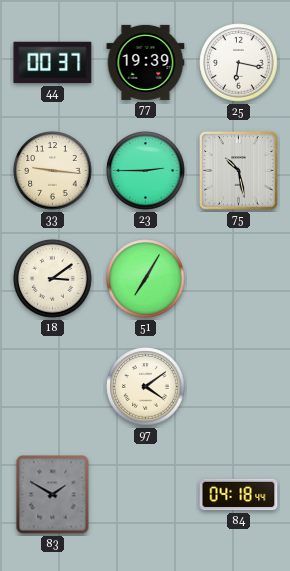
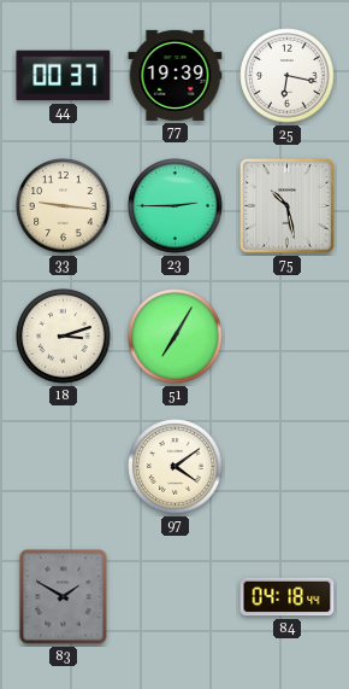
18: 3:09 -> 3:12 (64, 337)
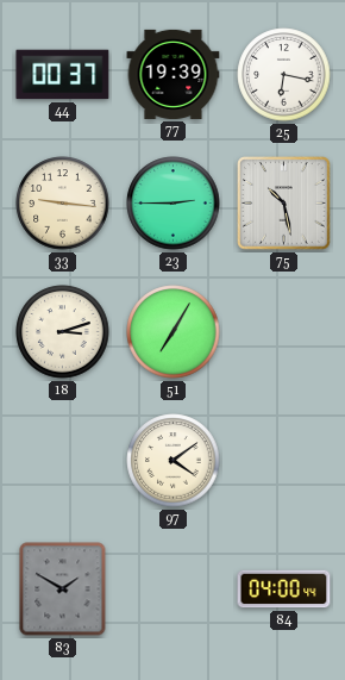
84: 04:18 -> 04:00 (284, 589)
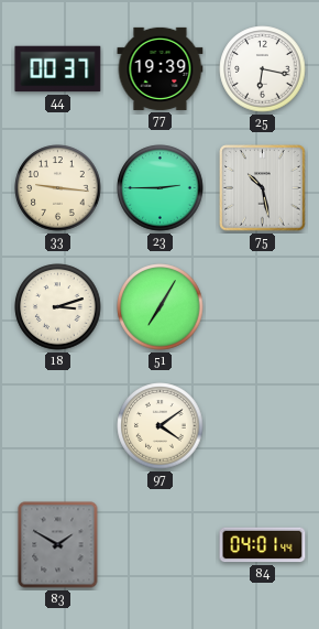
84: 04:00 -> 04:01 (263, 545)
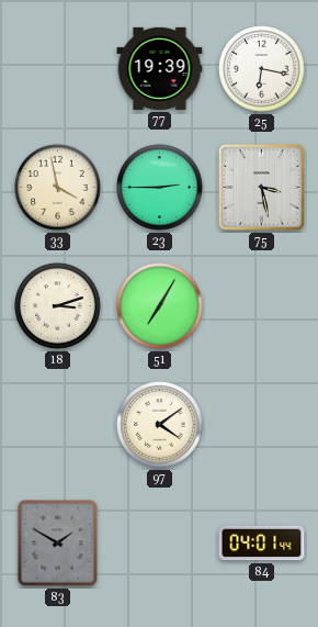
44: 00:37 -> none (58, 69)
33: 9:16 -> 3:58 (58, 188)
75: 10:28 -> 3:28 (262, 188)
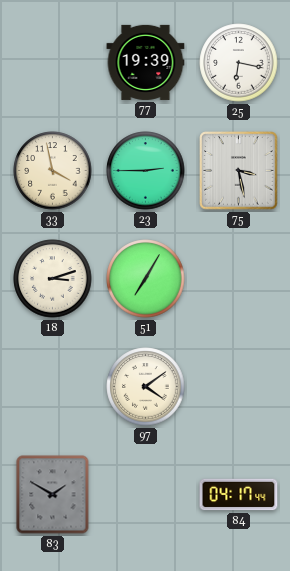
84: 04:01 -> 04:17 (239, 495)
